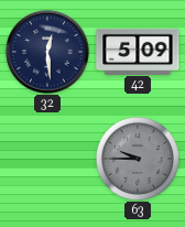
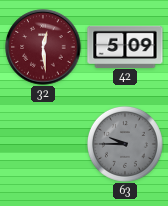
32 dial: navy -> burgundy (43, 47)
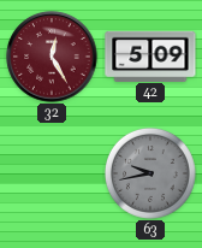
32: 12:29 -> 12:25 (52, 57)
63: 9:45 -> 9:43 (150, 173)
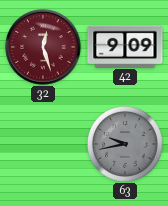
32: 12:25 -> 12:27 (43, 47)
42: 5:09 -> 9:09 (125, 46)
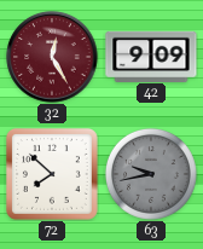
32: 12:27 -> 12:25 (52, 57)
72: none -> 7:52 (52, 174)
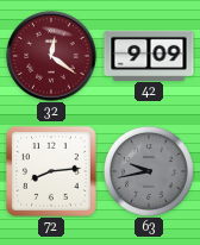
32: 12:25 -> 12:21 (51, 56)
72: 7:52 -> 8:14 (51, 171)
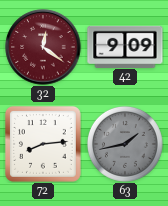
63: 9:43 -> 1:43 (125, 144)
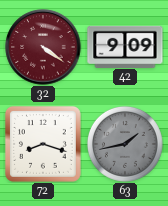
32: 12:21 -> 4:21 (43, 47)
72: 8:14 -> 8:18 (43, 144)
